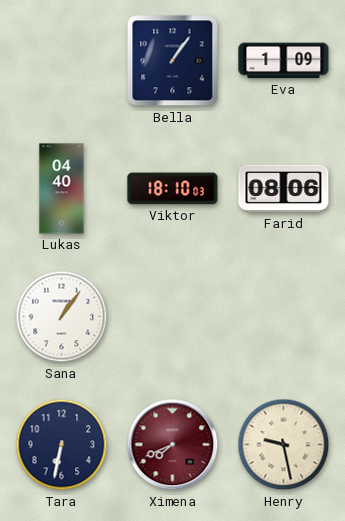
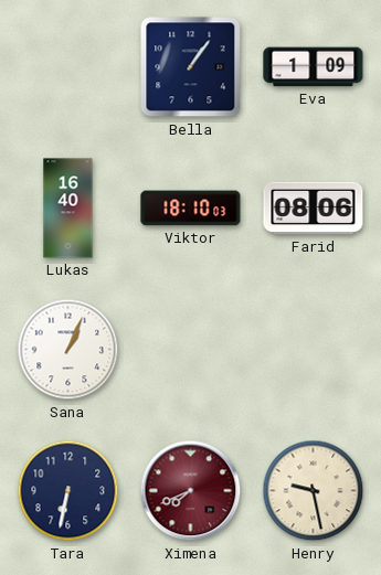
Lukas: 04:40 -> 16:40 (68, 209)
Sana: 1:06 -> 1:04 (68, 350)
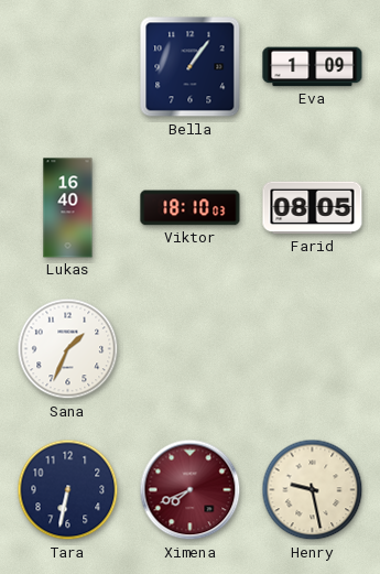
Farid: 08:06 -> 08:05 (313, 208)
Sana: 1:04 -> 1:34 (68, 349)
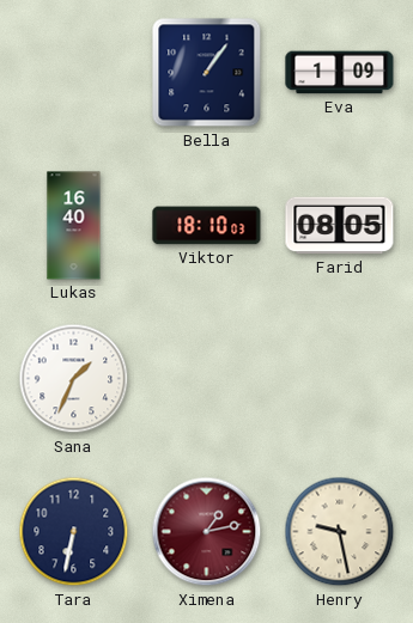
Ximena: 7:41 -> 1:13 (207, 532)
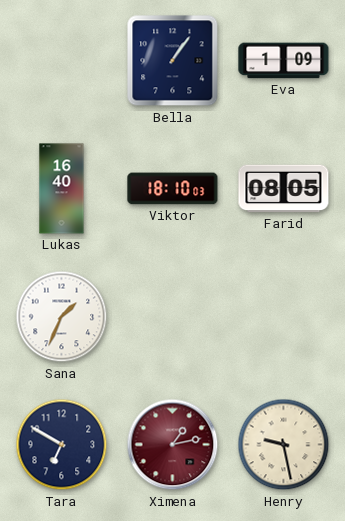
Tara: 6:32 -> 6:50 (62, 445)
